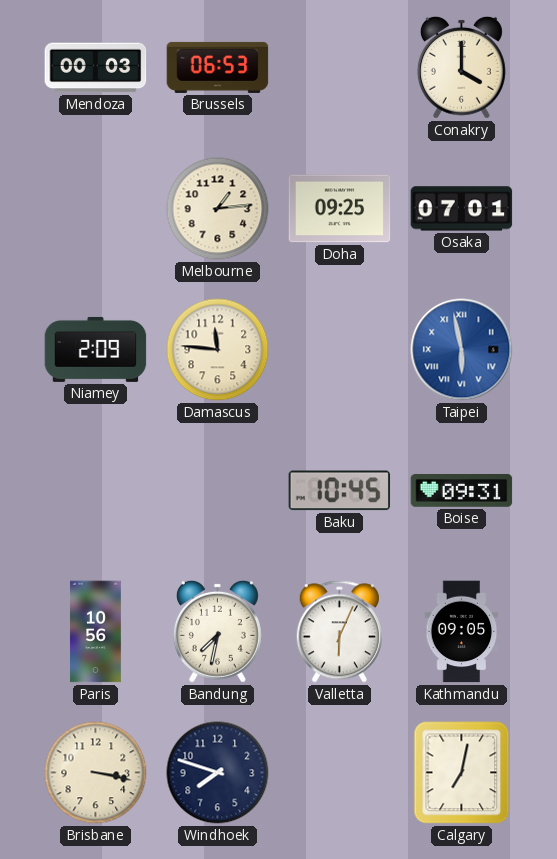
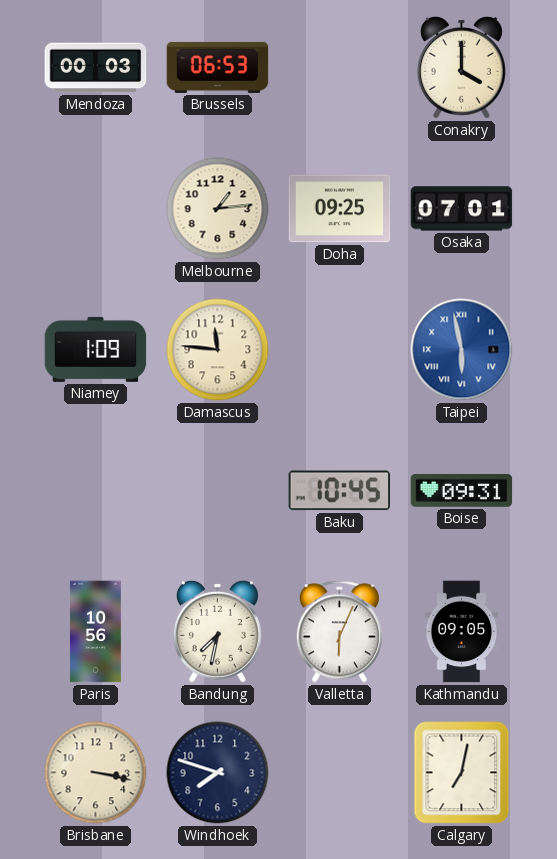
Niamey: 2:09 -> 1:09 (96, 349)
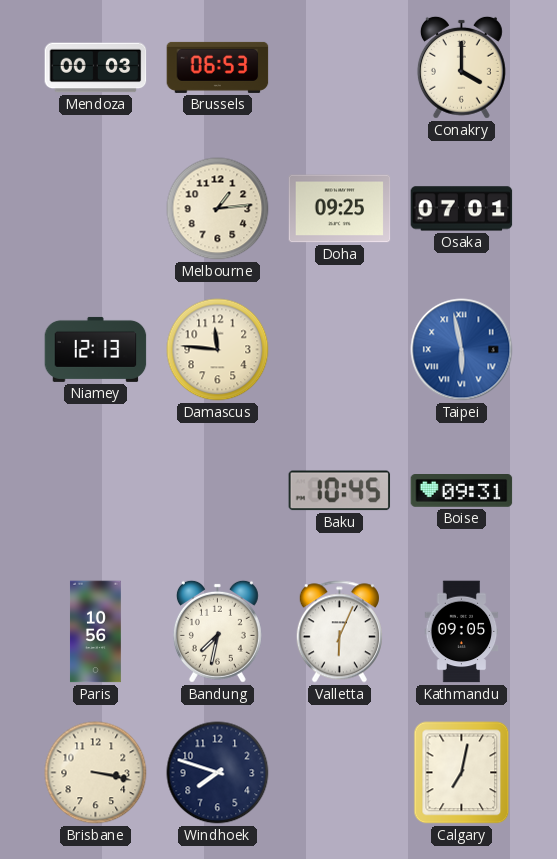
Niamey: 1:09 -> 12:13 (96, 349)
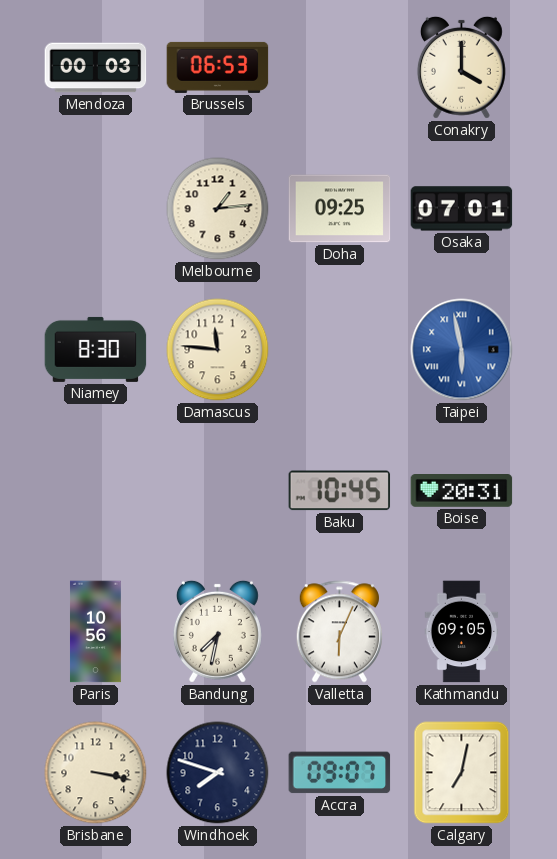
Niamey: 12:13 -> 8:30 (96, 349)
Boise: 09:31 -> 20:31 (462, 491)
Accra: none -> 09:07 (340, 773)
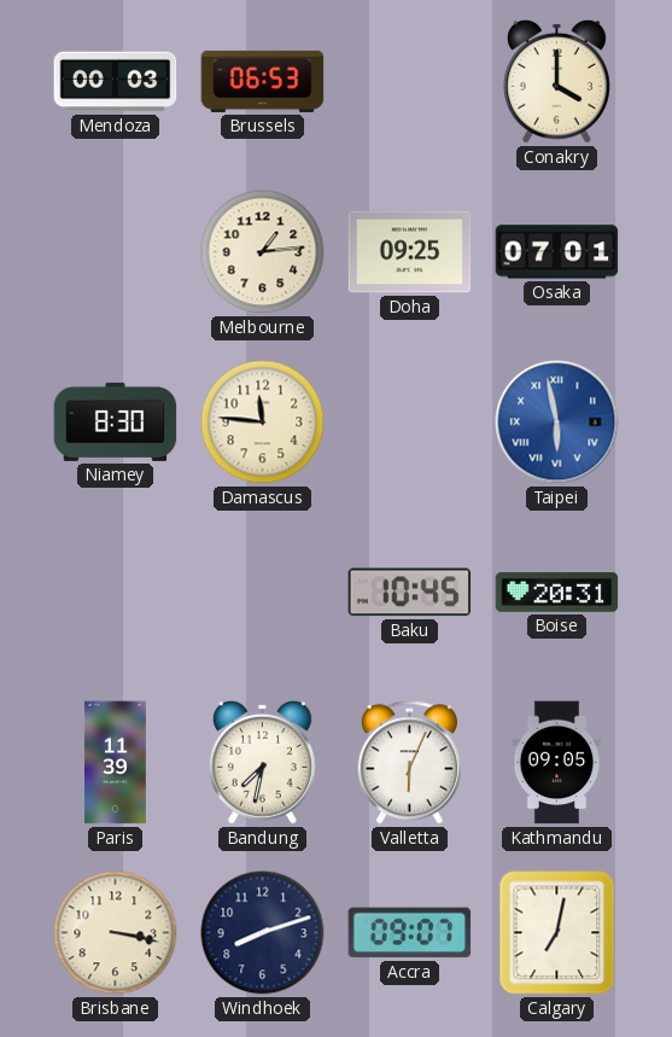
Paris: 10:56 -> 11:39 (115, 763)
Windhoek: 7:48 -> 8:12 (263, 933)
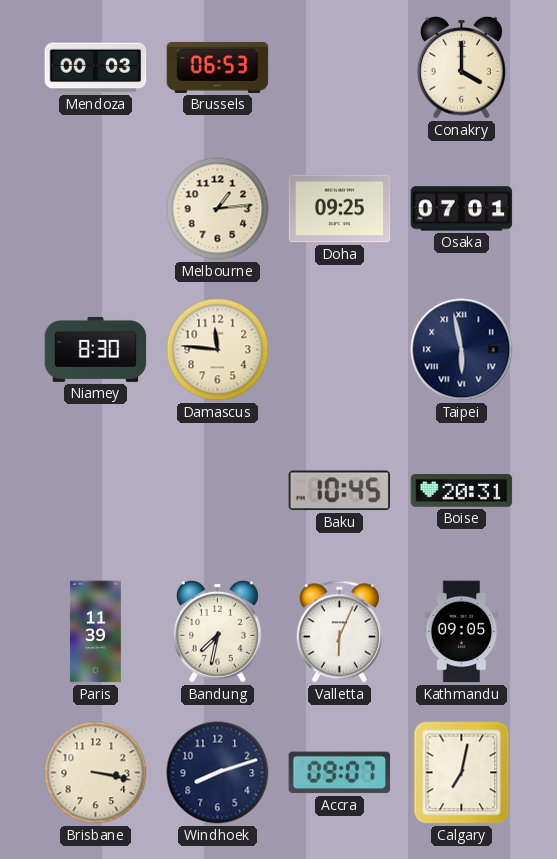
Taipei dial: blue -> navy (462, 350)
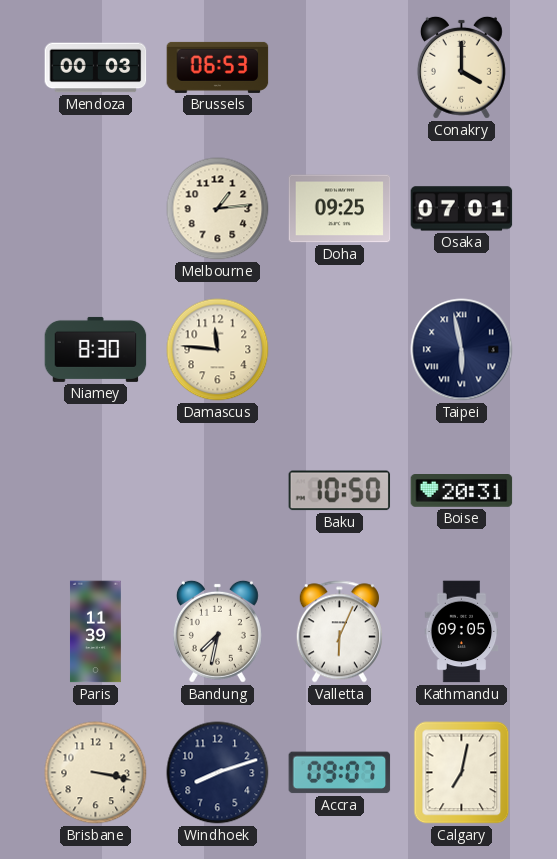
Baku: 10:45 -> 10:50 (340, 491)
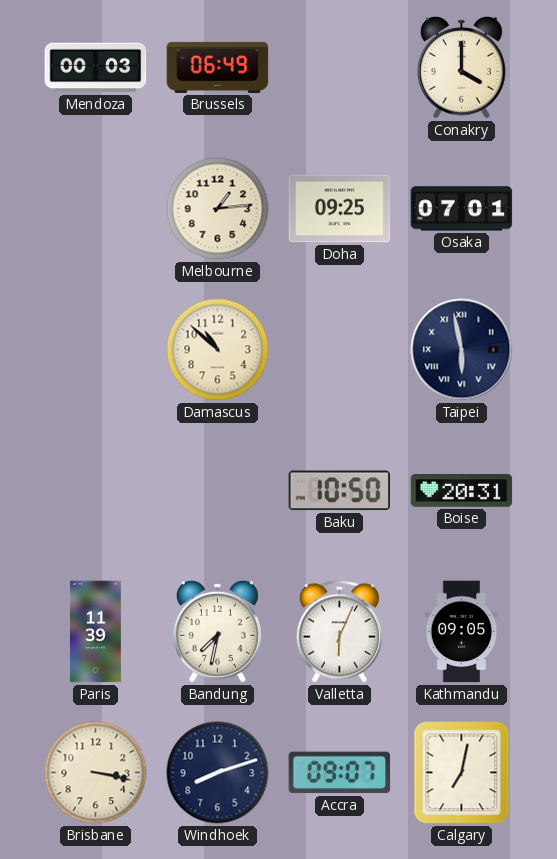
Brussels: 06:53 -> 06:49 (218, 67)
Niamey: 8:30 -> none (96, 349)
Damascus: 11:46 -> 10:52 (218, 350)
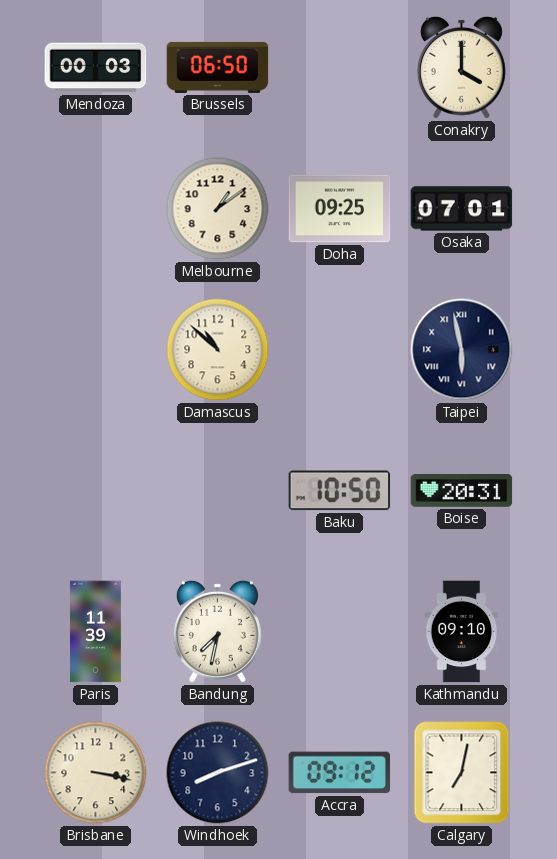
Brussels: 06:49 -> 06:50 (218, 67)
Melbourne: 1:14 -> 1:09 (218, 209)
Valletta: 6:04 -> none (339, 632)
Kathmandu: 09:05 -> 09:10 (462, 632)
Accra: 09:07 -> 09:12 (340, 773)
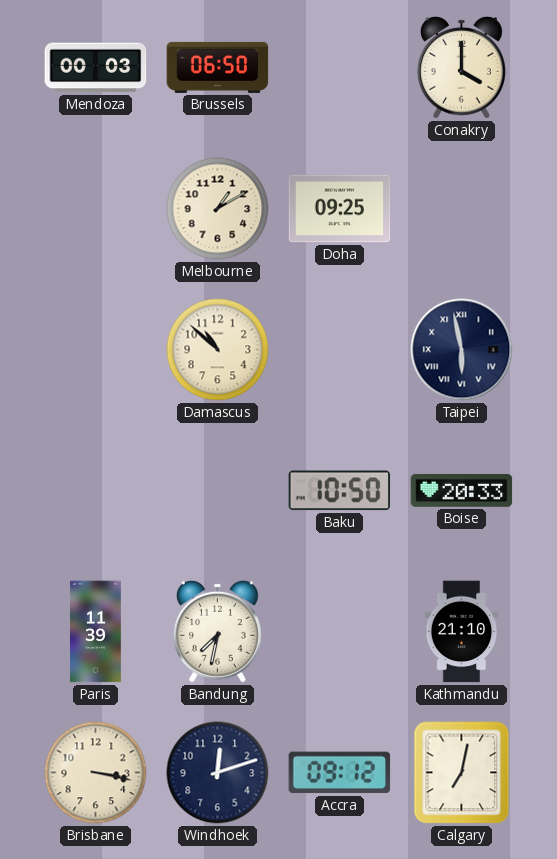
Melbourne: 1:09 -> 1:10 (218, 209)
Osaka: 07:01 -> none (462, 209)
Boise: 20:31 -> 20:33 (462, 491)
Kathmandu: 09:10 -> 21:10 (462, 632)
Windhoek: 8:12 -> 12:12 (218, 773)
